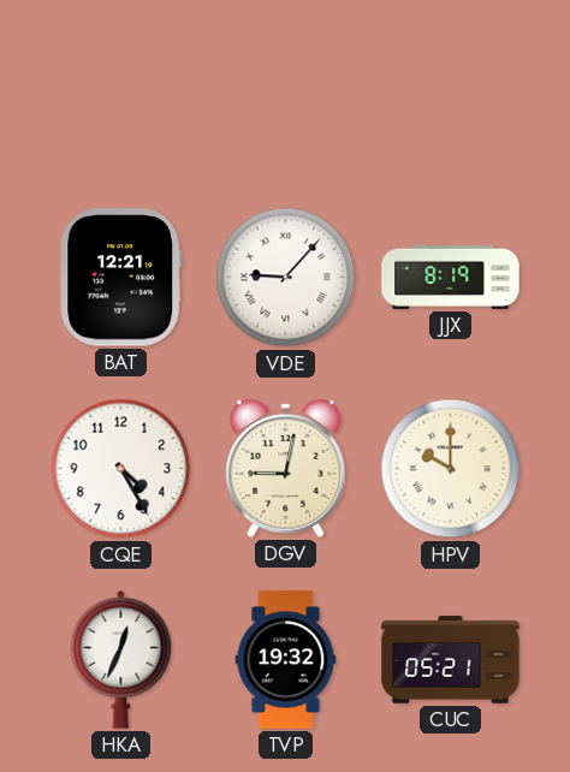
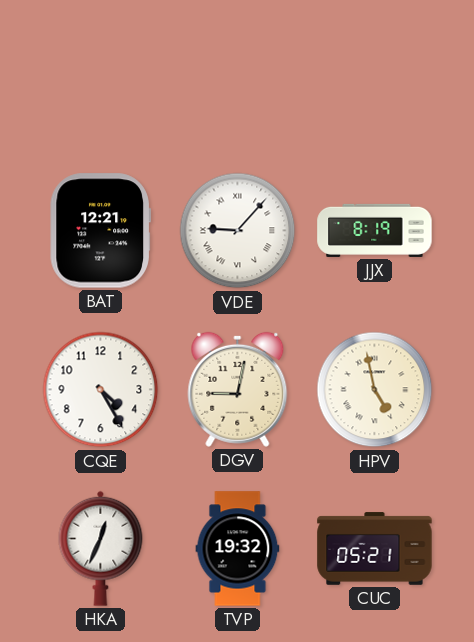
HPV: 10:00 -> 4:58 (375, 390)
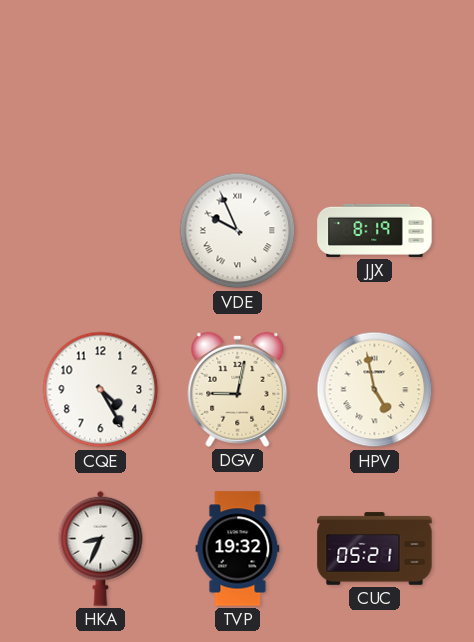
BAT: 12:21 -> none (100, 231)
VDE: 9:07 -> 9:56 (238, 231)
HKA: 12:34 -> 8:34 (101, 548)
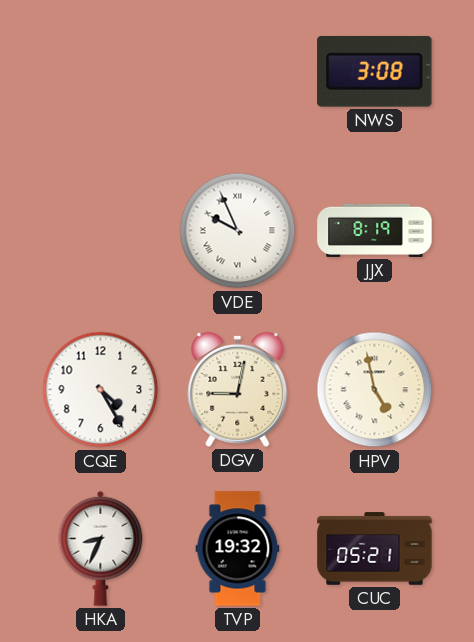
NWS: none -> 3:08 (375, 71)
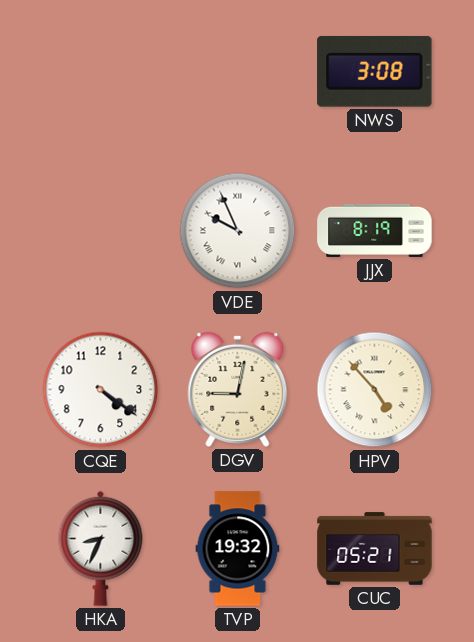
CQE: 4:25 -> 4:21 (101, 390)
HPV: 4:58 -> 4:53 (375, 390)
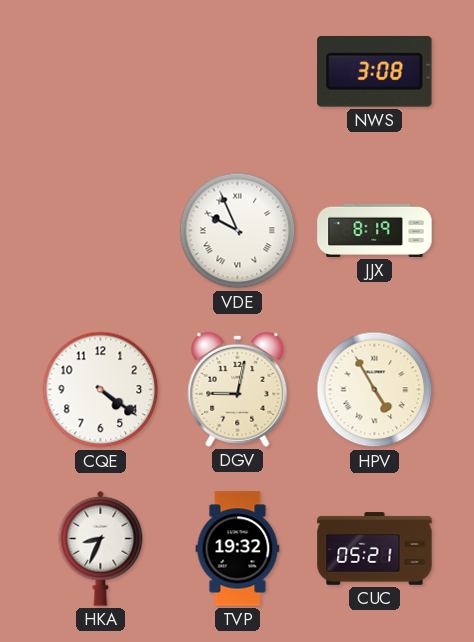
HPV: 4:53 -> 4:55 (375, 390)
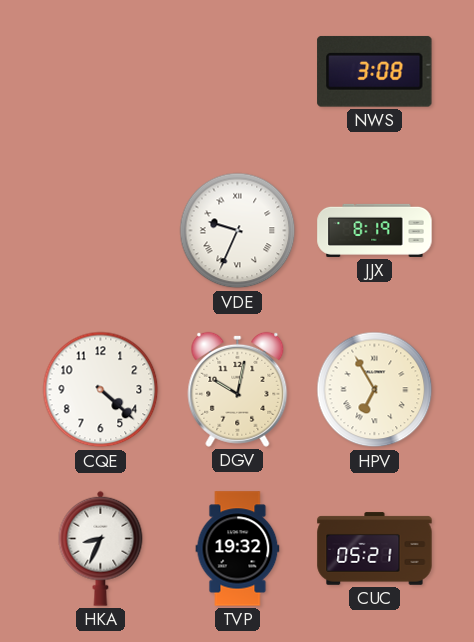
VDE: 9:56 -> 9:34 (238, 231)
CQE: 4:21 -> 4:22 (101, 390)
DGV: 9:02 -> 10:02 (238, 389)
HPV: 4:55 -> 6:55 (375, 390)
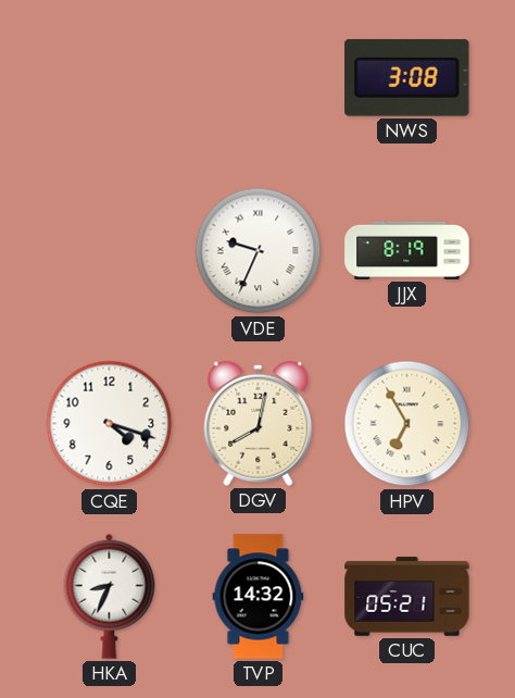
CQE: 4:22 -> 4:18 (110, 424)
DGV: 10:02 -> 8:02 (259, 423)
TVP: 19:32 -> 14:32 (259, 597)
